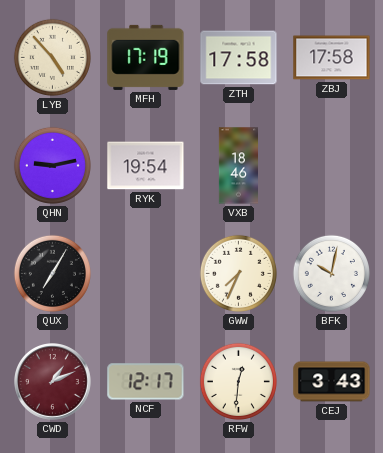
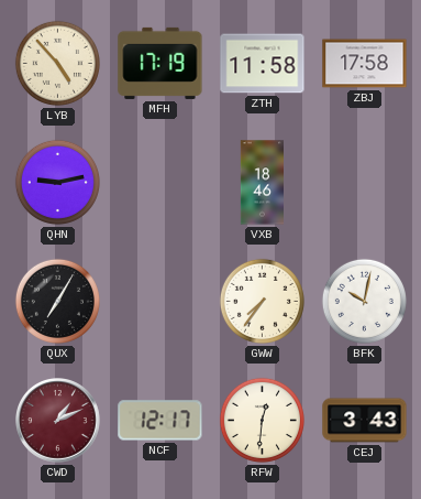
ZTH: 17:58 -> 11:58 (263, 64)
RYK: 19:54 -> none (146, 166)
GWW: 7:34 -> 7:36 (262, 301)
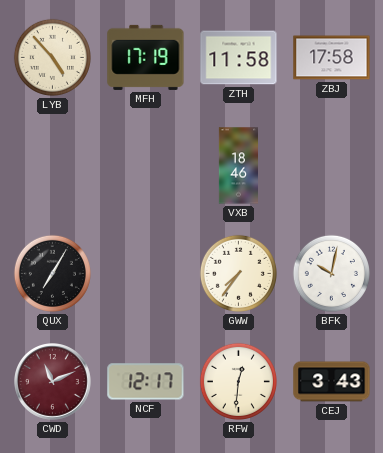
QHN: 9:13 -> none (57, 182)
CWD: 1:11 -> 11:11 (53, 382)
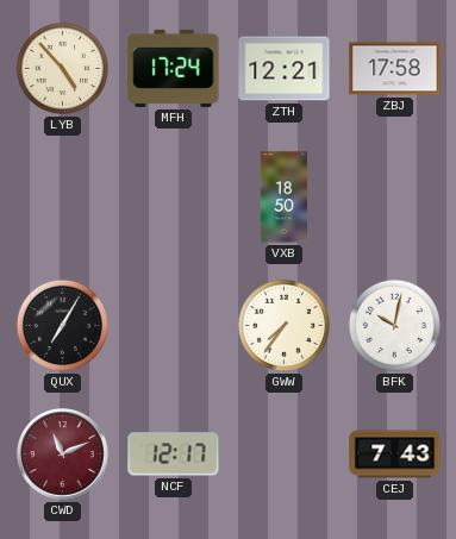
MFH: 17:19 -> 17:24 (174, 68)
ZTH: 11:58 -> 12:21 (285, 69)
VXB: 18:46 -> 18:50 (283, 198)
RFW: 12:31 -> none (238, 381)
CEJ: 3:43 -> 7:43 (395, 455)
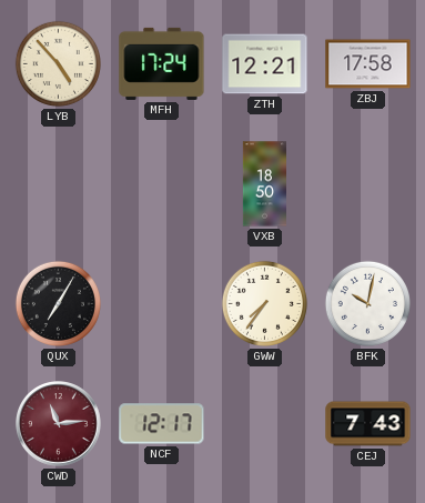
CWD: 11:11 -> 11:14 (59, 424)
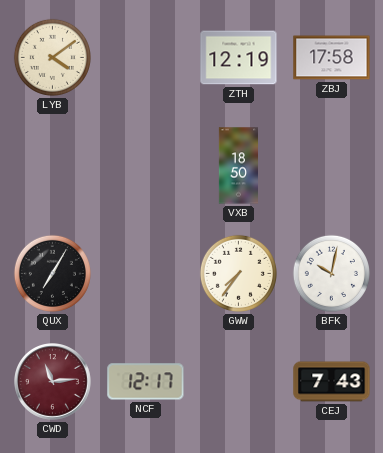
LYB: 4:53 -> 4:09 (52, 57)
MFH: 17:24 -> none (162, 63)
ZTH: 12:21 -> 12:19 (239, 58)
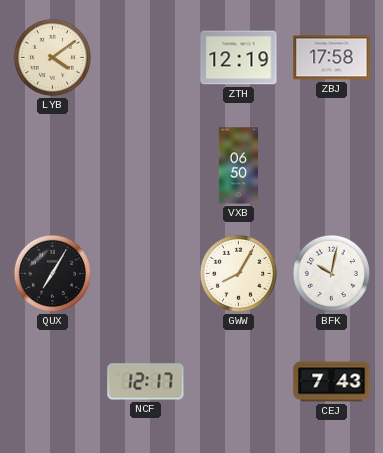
VXB: 18:50 -> 06:50 (238, 166)
GWW: 7:36 -> 8:05 (238, 273)
CWD: 11:14 -> none (53, 382)
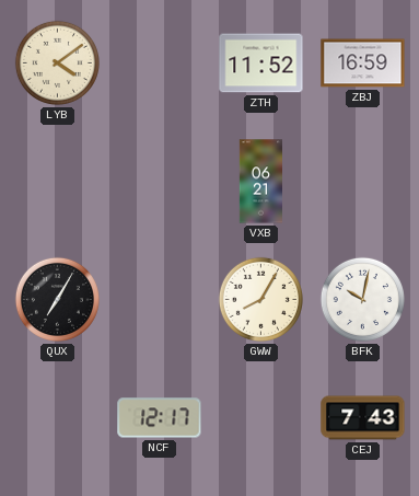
ZTH: 12:19 -> 11:52 (261, 64)
ZBJ: 17:58 -> 16:59 (363, 64)
VXB: 06:50 -> 06:21 (260, 182)
